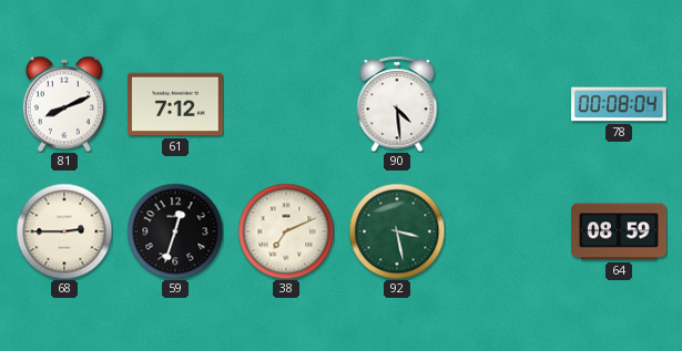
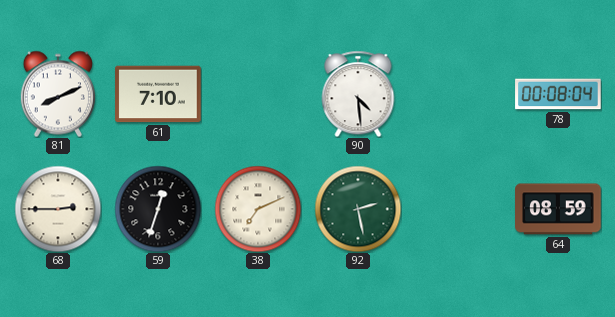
61: 7:12 -> 7:10 (158, 94)
92: 3:28 -> 2:28 (358, 209)
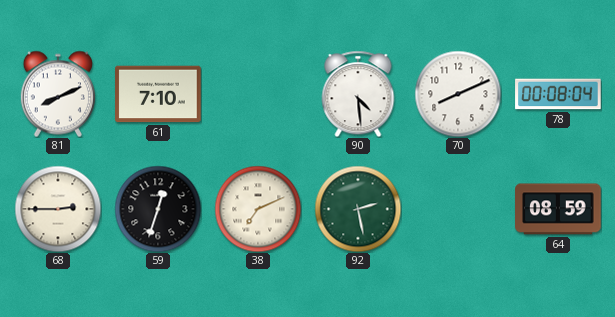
70: none -> 8:11 (458, 94)
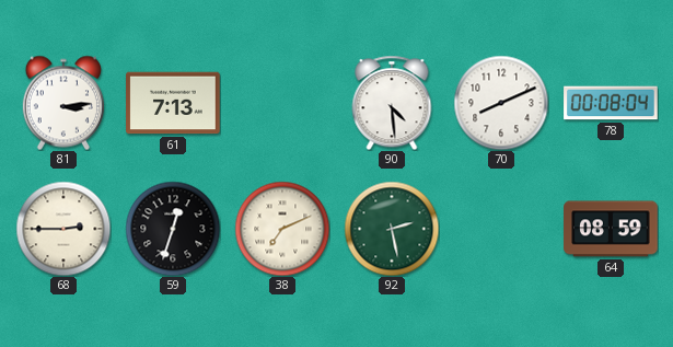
81: 8:11 -> 3:14 (63, 103)
61: 7:10 -> 7:13 (173, 103)
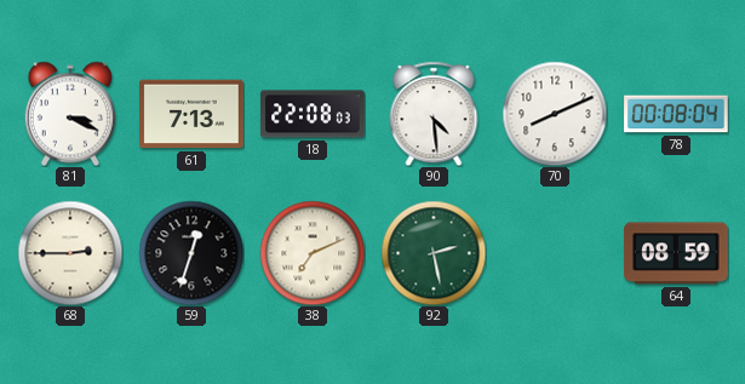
81: 3:14 -> 3:19 (70, 114)
18: none -> 22:08 (313, 114)
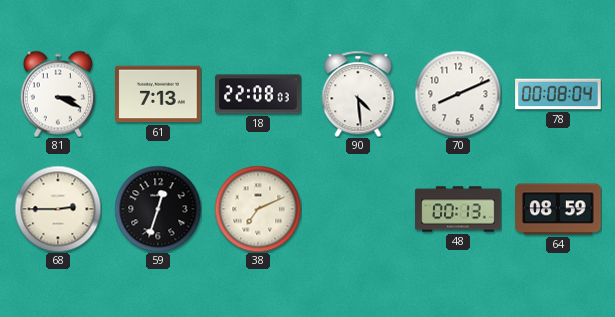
92: 2:28 -> none (434, 253)
48: none -> 00:13 (458, 209)
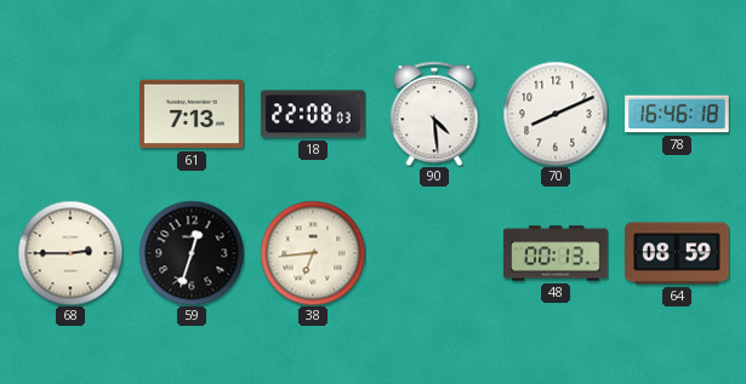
81: 3:19 -> none (58, 94)
78: 00:08 -> 16:46 (677, 114)
38: 7:11 -> 6:44 (313, 253)
